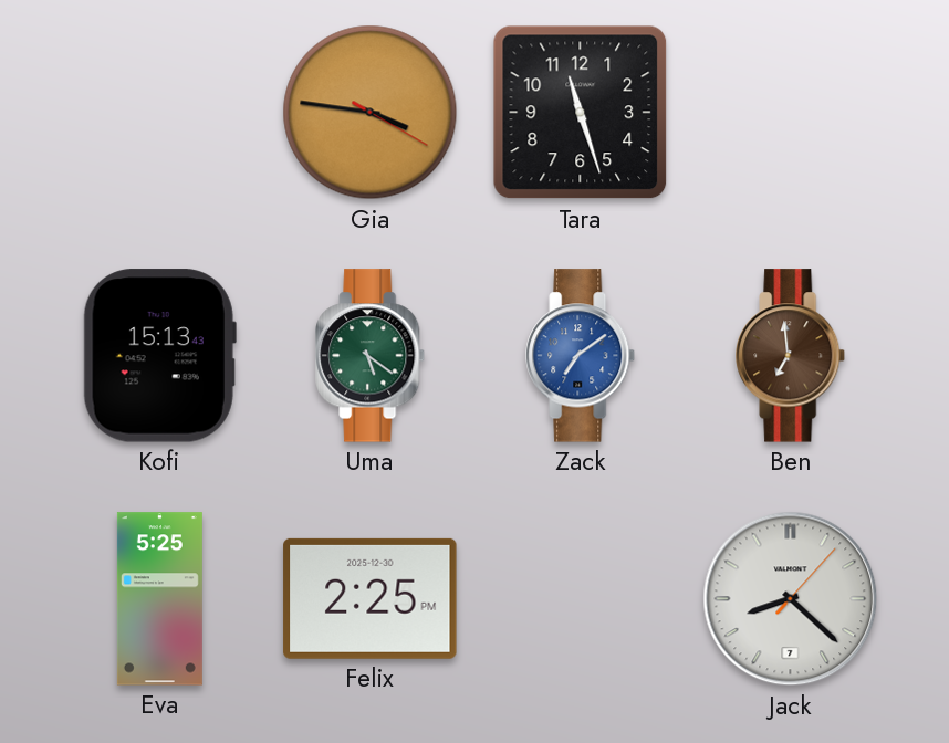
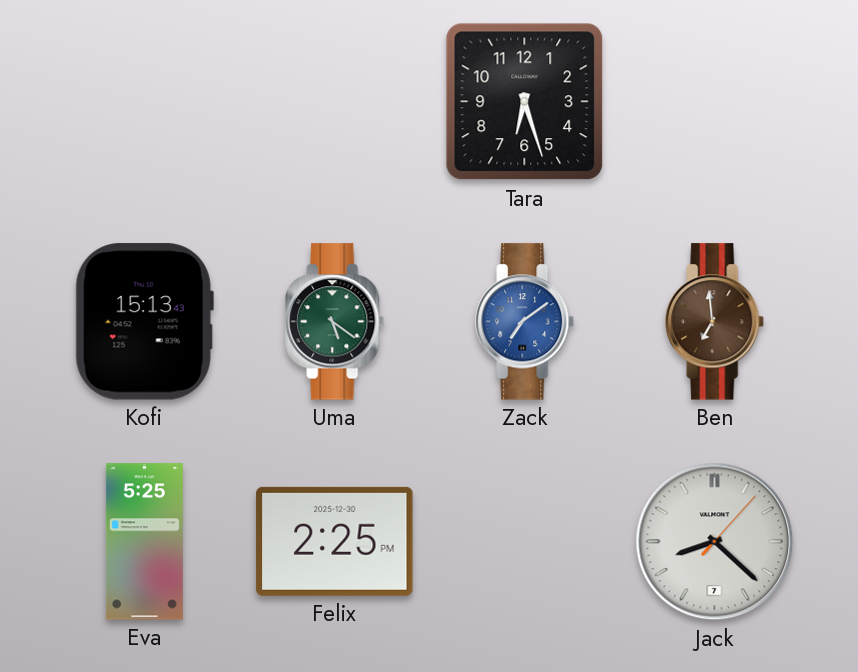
Gia: 3:46 -> none (371, 113)
Tara: 11:27 -> 6:27 (525, 102)
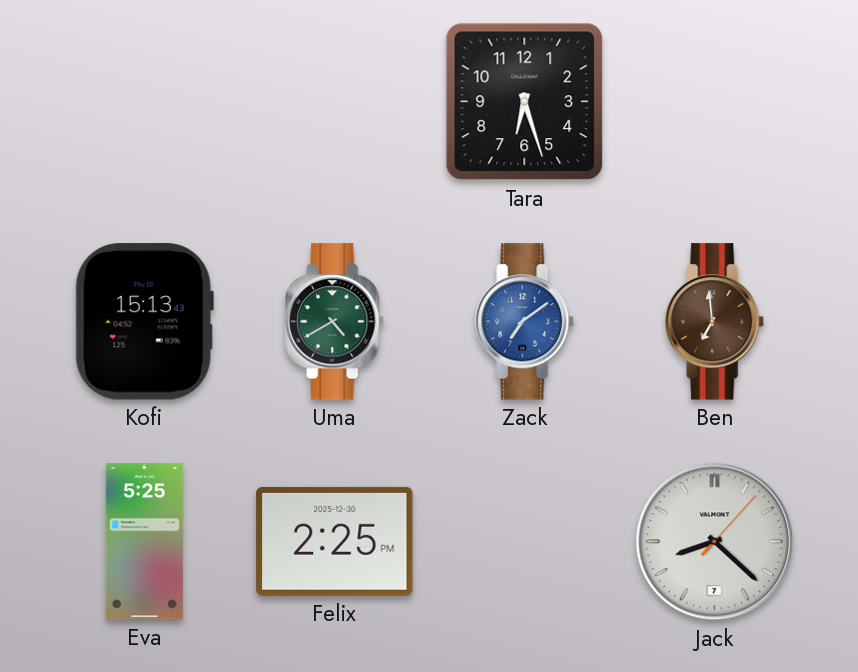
Uma: 5:21 -> 4:40 (335, 322)
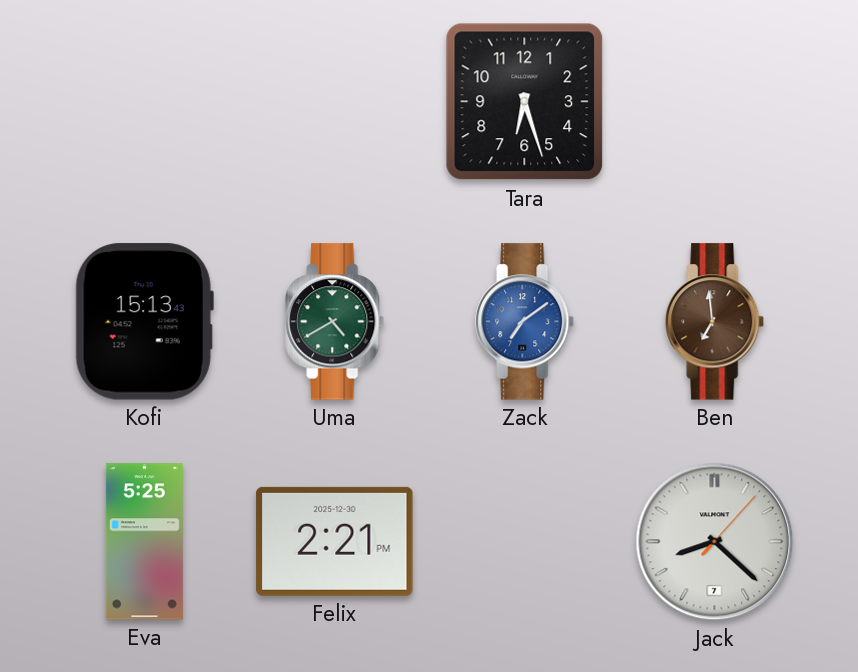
Felix: 2:25 -> 2:21 (335, 541)
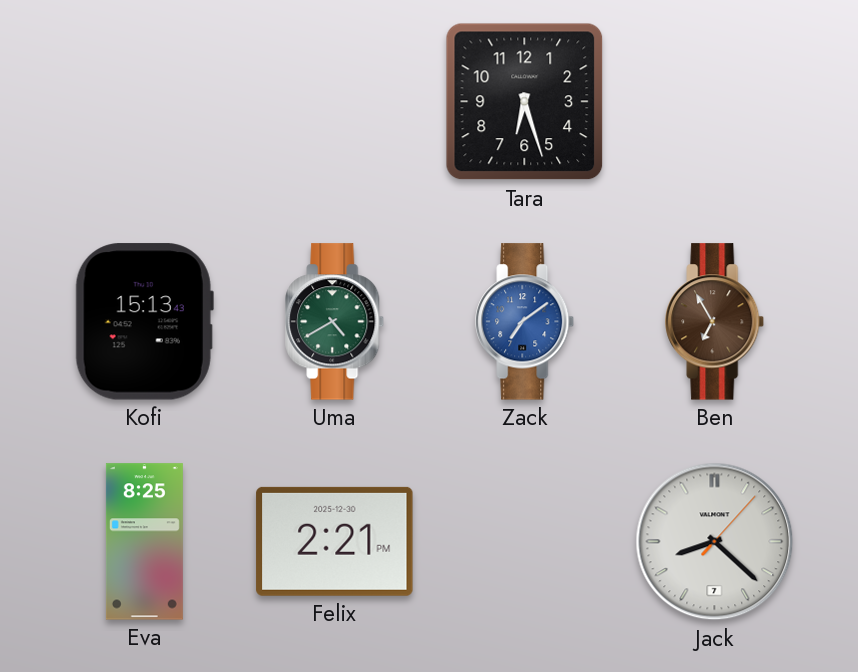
Ben: 6:59 -> 6:55 (715, 322)
Eva: 5:25 -> 8:25 (144, 542)
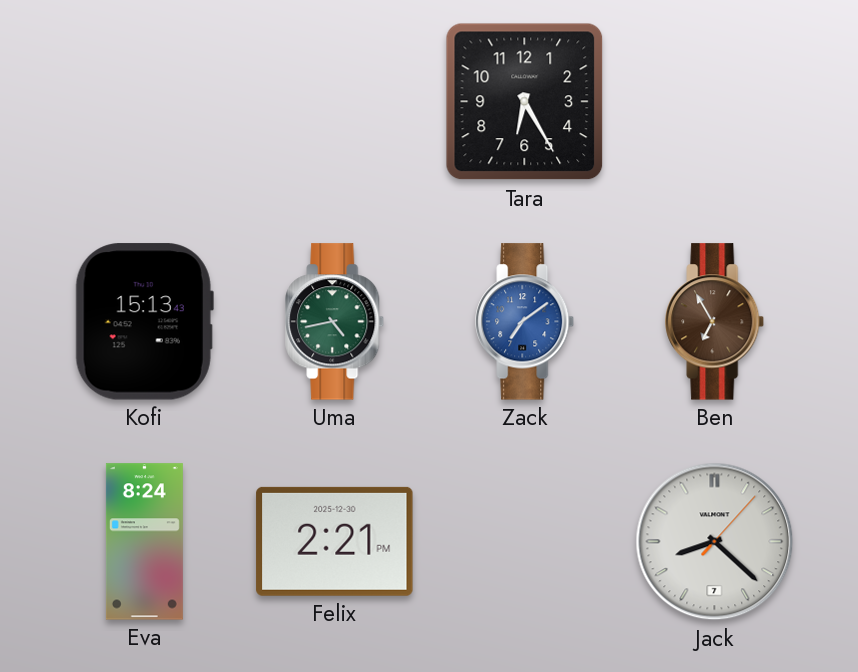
Tara: 6:27 -> 6:25 (525, 102)
Uma: 4:40 -> 4:43 (335, 322)
Eva: 8:25 -> 8:24 (144, 542)
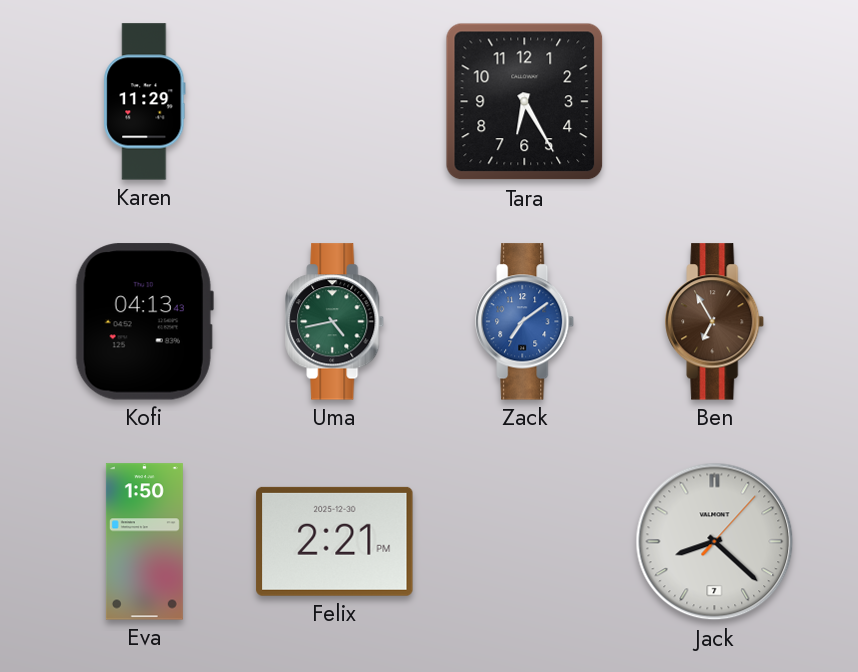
Karen: none -> 11:29 (145, 102)
Kofi: 15:13 -> 04:13 (144, 322)
Eva: 8:24 -> 1:50 (144, 542)
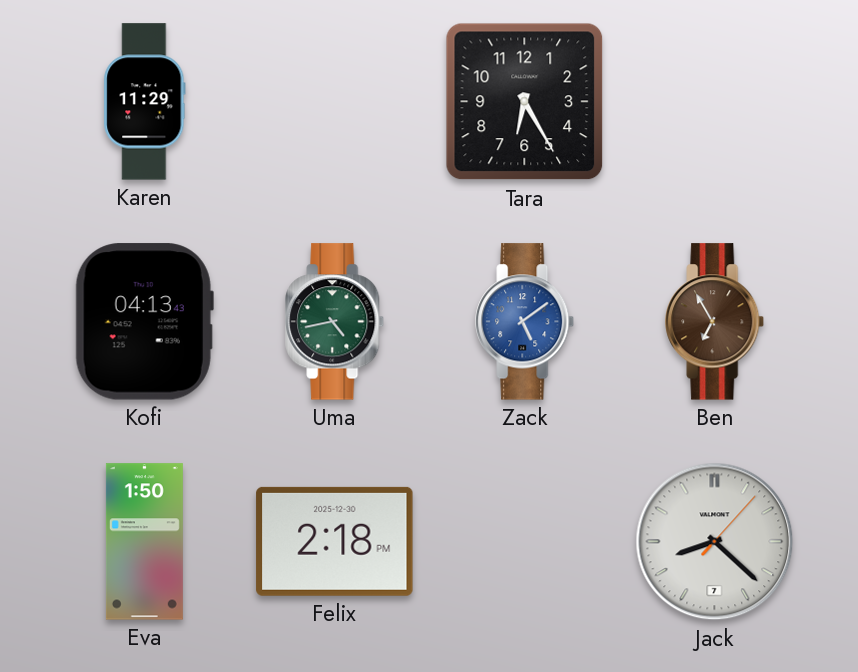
Zack: 7:09 -> 5:09 (525, 322)
Felix: 2:21 -> 2:18 (335, 541)
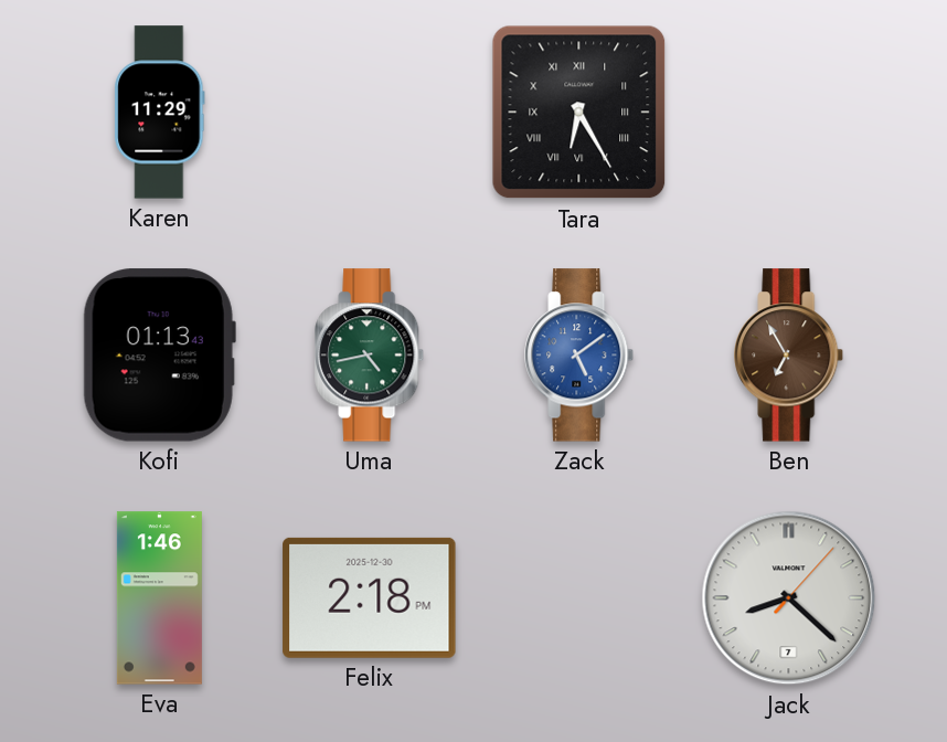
Tara numerals: Arabic -> Roman (579, 113)
Kofi: 04:13 -> 01:13 (159, 356)
Eva: 1:50 -> 1:46 (159, 598)
